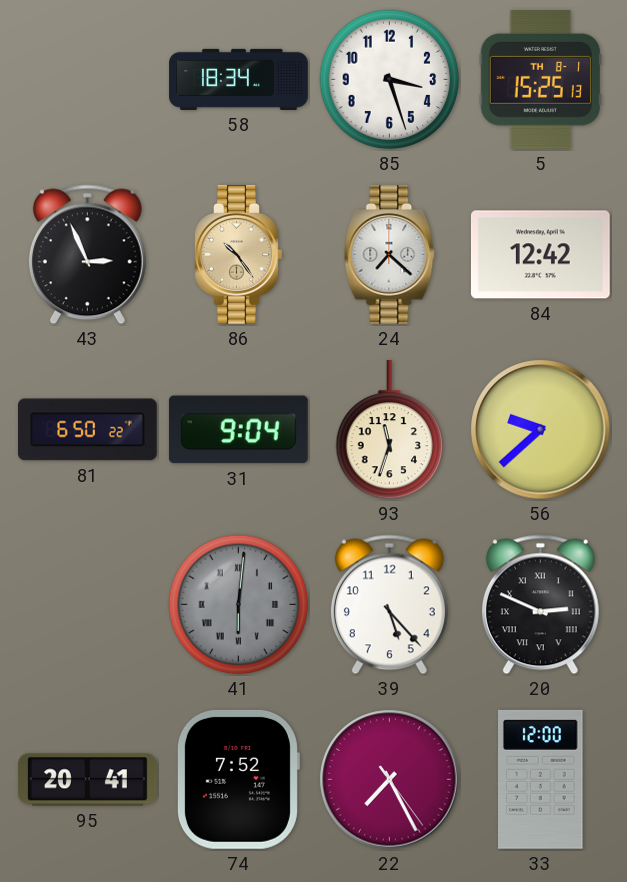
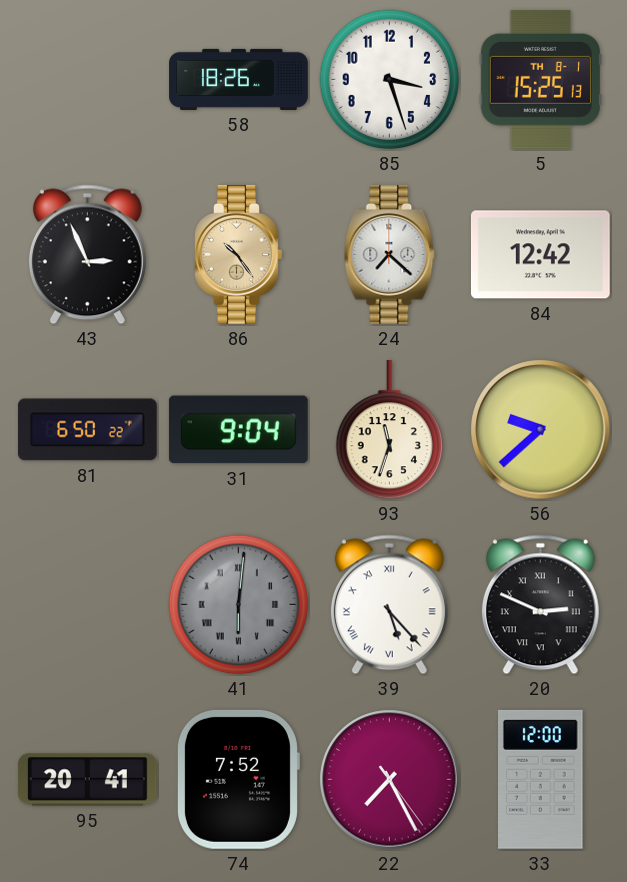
58: 18:34 -> 18:26 (239, 79)
39 numerals: Arabic -> Roman (389, 605)
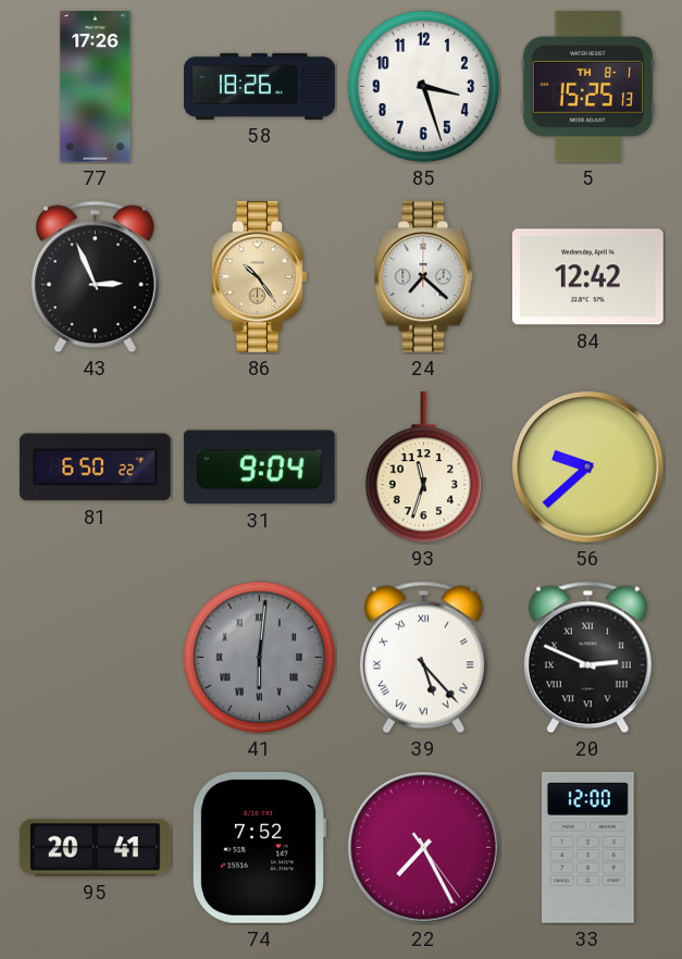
77: none -> 17:26 (96, 87)
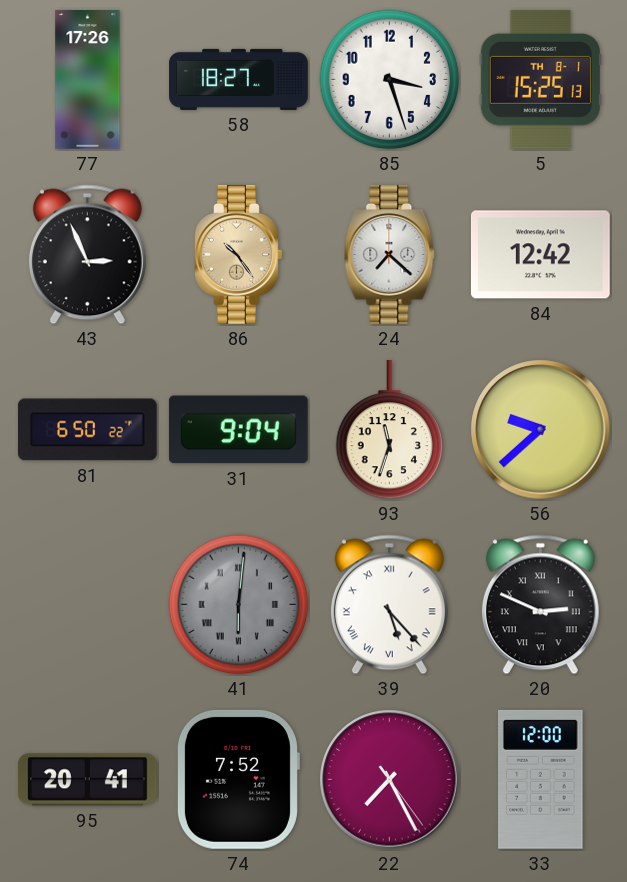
58: 18:26 -> 18:27 (239, 79)
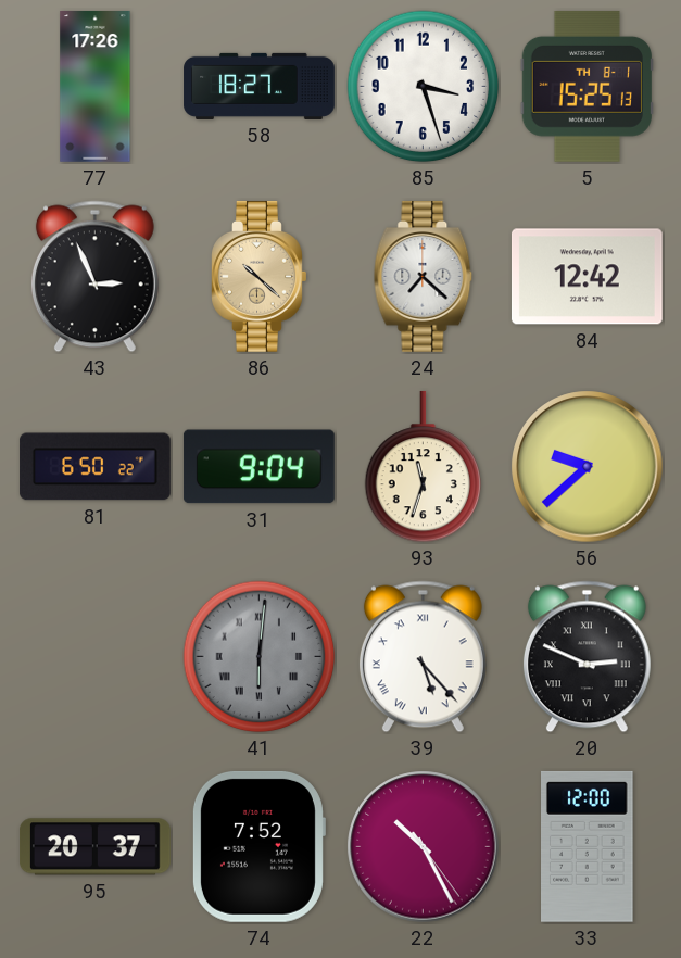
86: 10:24 -> 10:22 (260, 276)
95: 20:41 -> 20:37 (94, 847)
22: 7:25 -> 10:25 (424, 847)
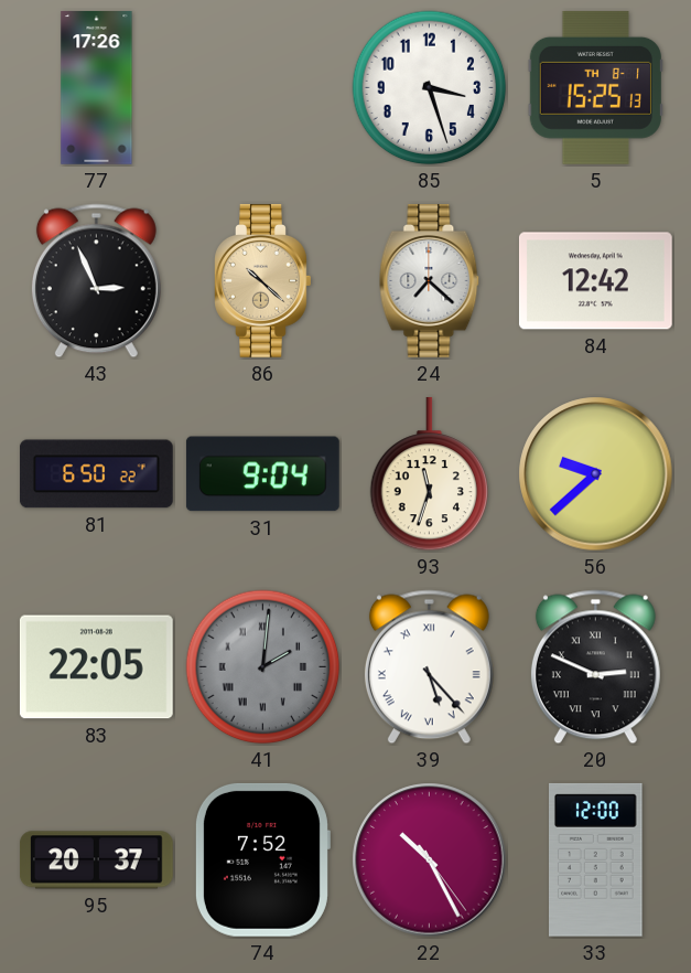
58: 18:27 -> none (260, 86)
83: none -> 22:05 (96, 667)
41: 6:01 -> 2:01 (263, 667)
